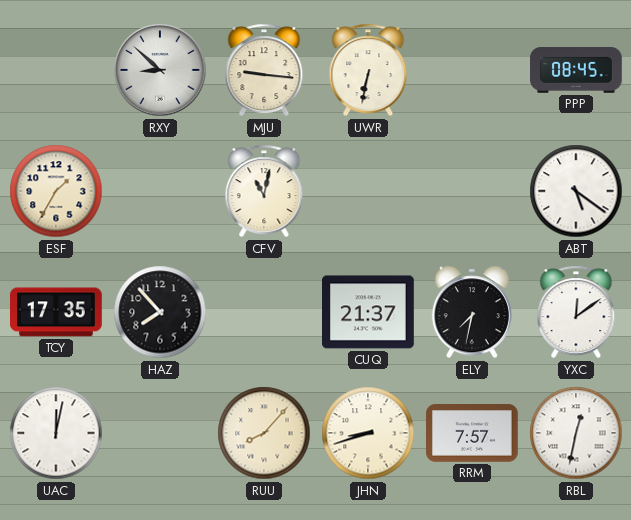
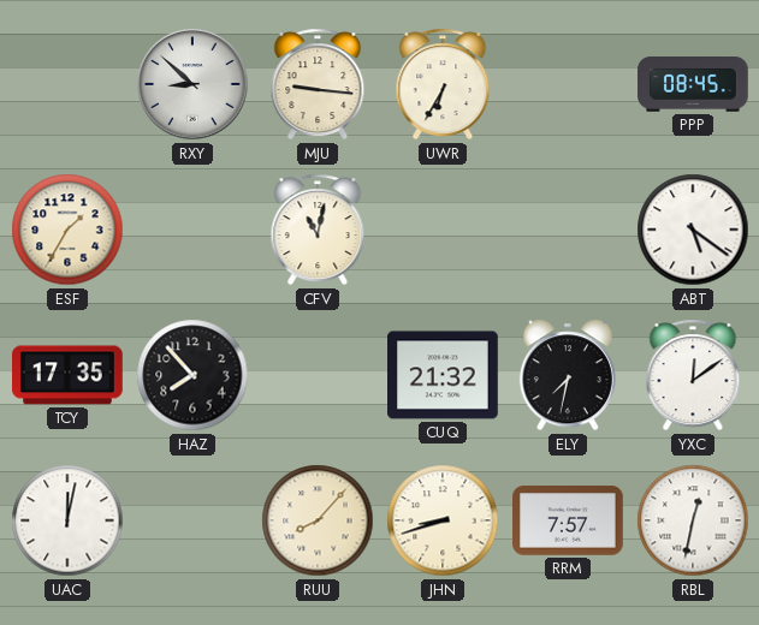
UWR: 6:32 -> 6:35 (443, 84)
CUQ: 21:37 -> 21:32 (444, 375)
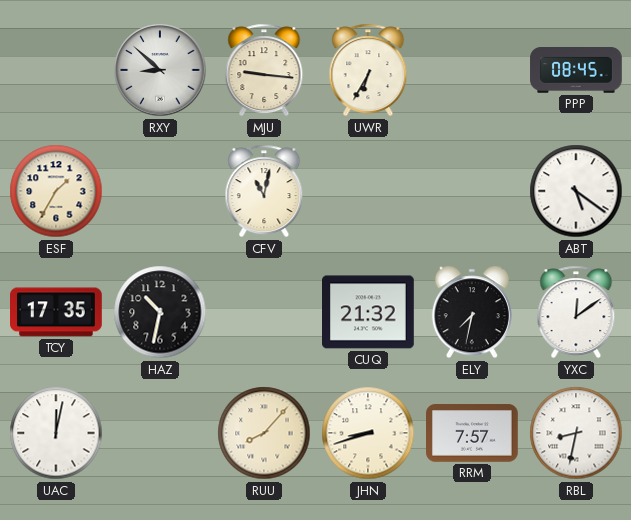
HAZ: 7:53 -> 10:32 (160, 312)
RBL: 12:32 -> 8:32 (576, 433)
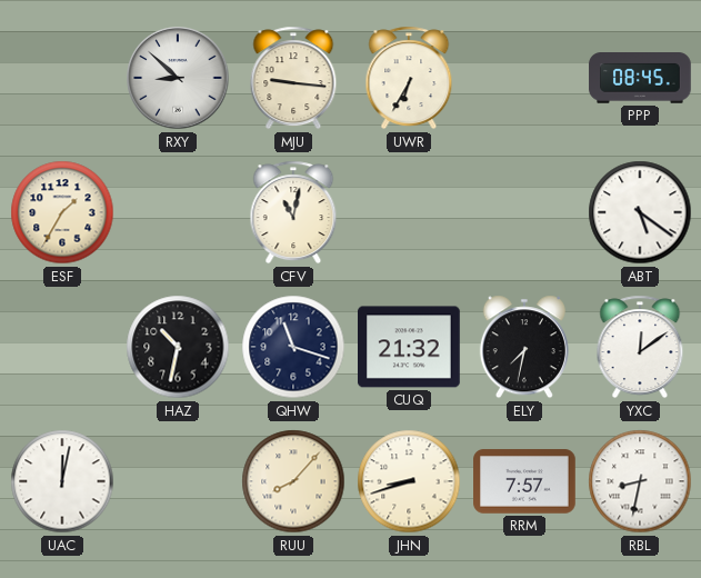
TCY: 17:35 -> none (57, 312)
QHW: none -> 11:18 (293, 347)
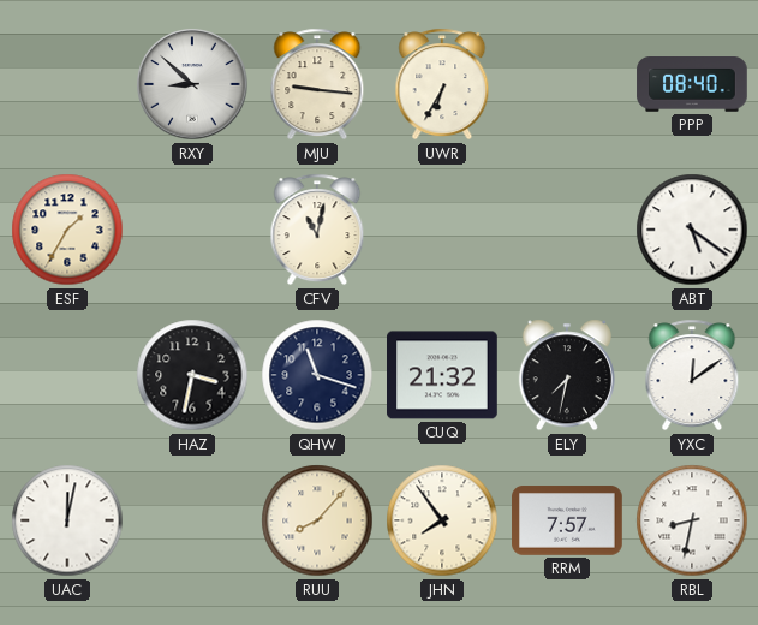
PPP: 08:45 -> 08:40 (692, 85)
HAZ: 10:32 -> 3:32 (192, 375)
JHN: 8:42 -> 7:54 (442, 520)
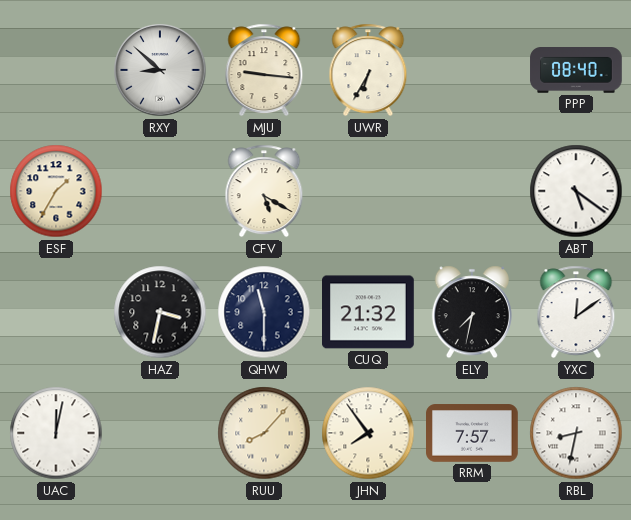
CFV: 11:02 -> 5:20 (264, 191)
QHW: 11:18 -> 11:30 (264, 312)
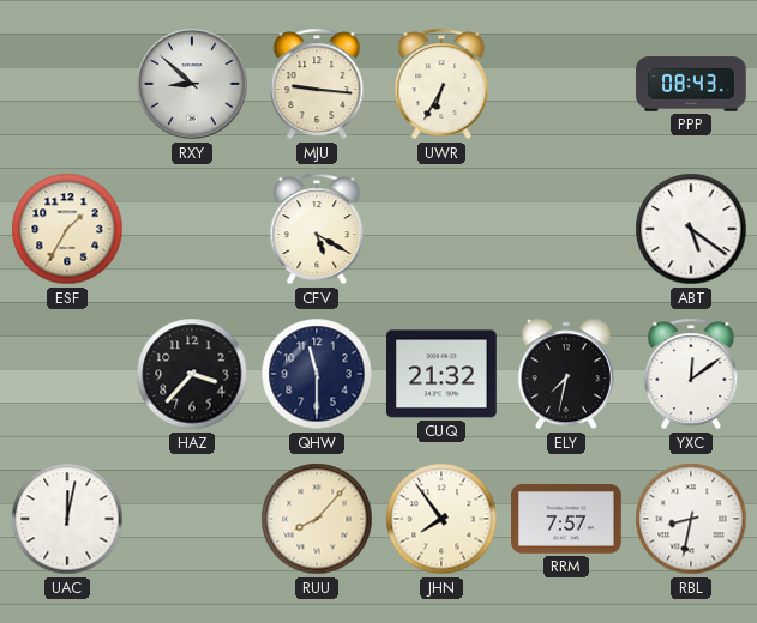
PPP: 08:40 -> 08:43 (691, 85)
HAZ: 3:32 -> 3:37 (192, 374)
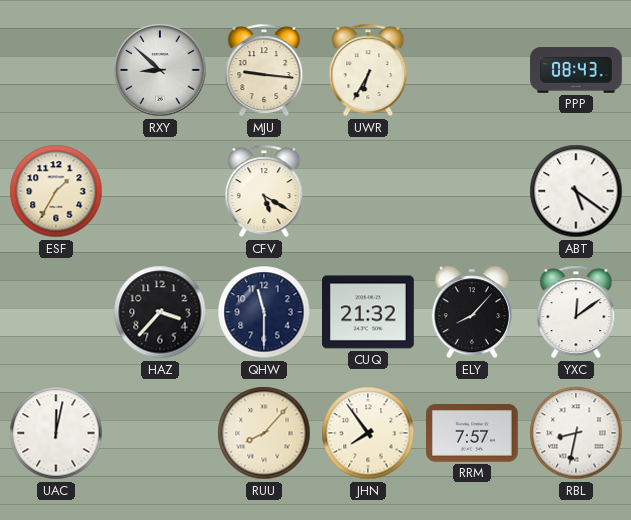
ELY: 7:32 -> 8:07 (472, 312)
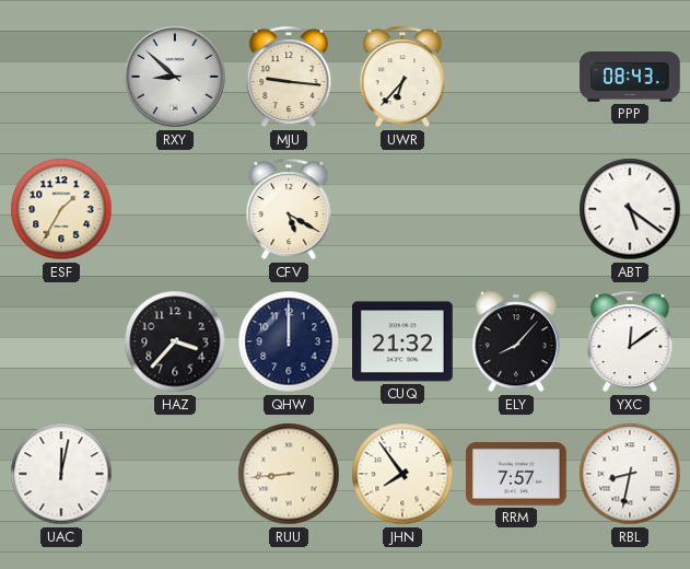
UWR: 6:35 -> 6:37 (402, 77)
QHW: 11:30 -> 12:00 (289, 341)
RUU: 8:07 -> 8:44 (289, 474)
